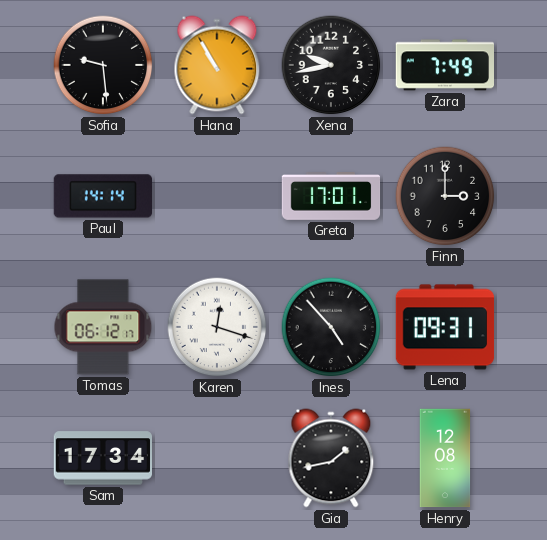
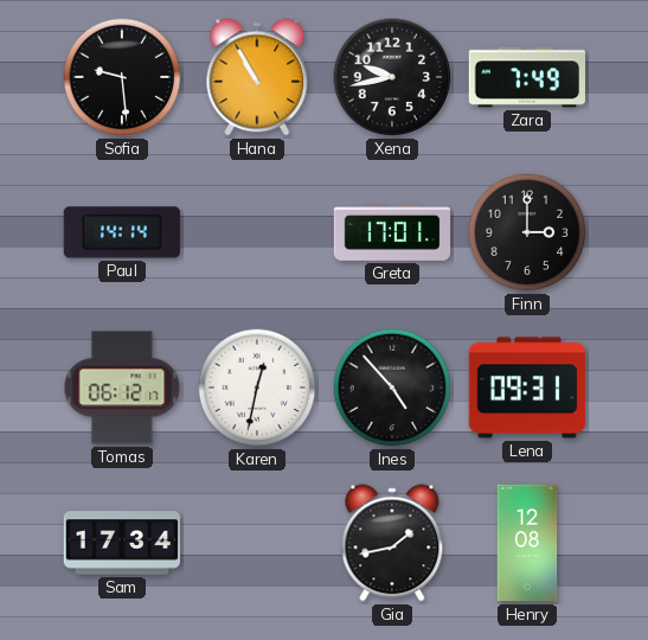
Karen: 12:18 -> 12:32 (257, 388)
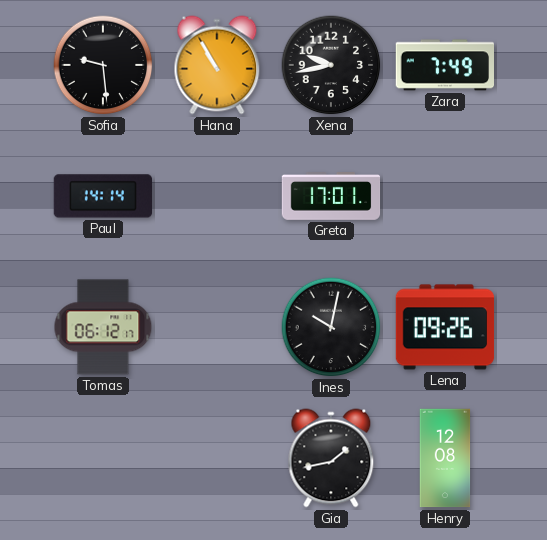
Finn: 3:00 -> none (527, 232)
Karen: 12:32 -> none (257, 388)
Ines: 4:53 -> 10:02 (331, 327)
Lena: 09:31 -> 09:26 (445, 327)
Sam: 17:34 -> none (122, 543)
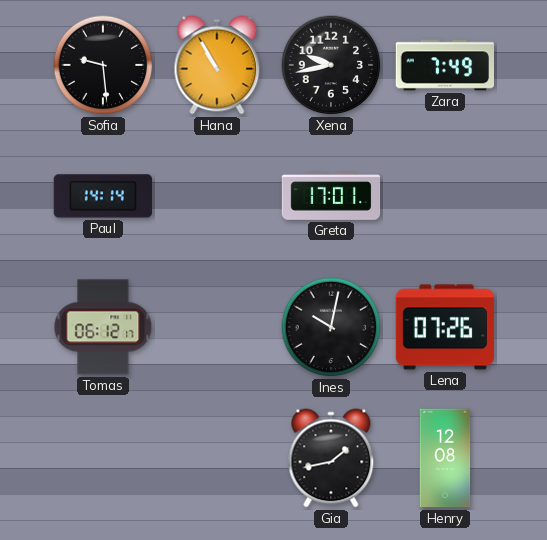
Lena: 09:26 -> 07:26 (445, 327)
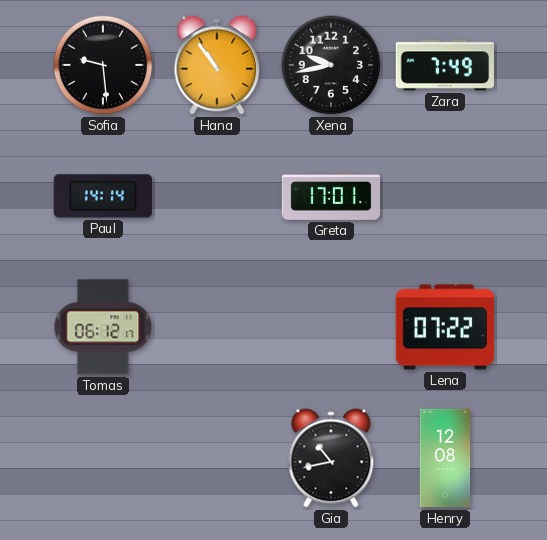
Hana: 10:55 -> 10:54 (217, 65)
Ines: 10:02 -> none (331, 327)
Lena: 07:26 -> 07:22 (445, 327)
Gia: 1:43 -> 10:43 (331, 458)
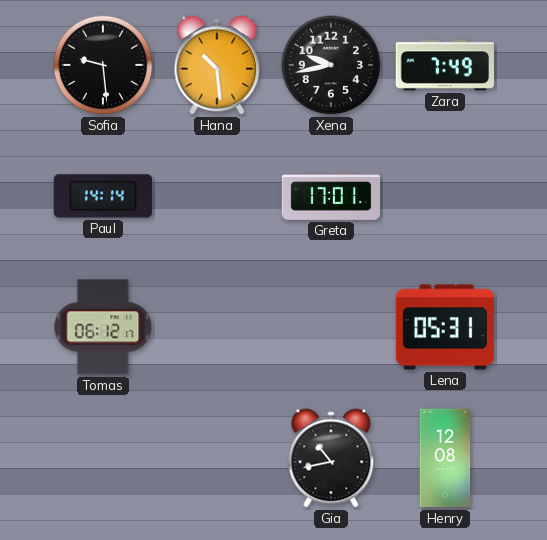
Hana: 10:54 -> 10:29 (217, 65)
Lena: 07:22 -> 05:31 (445, 327)
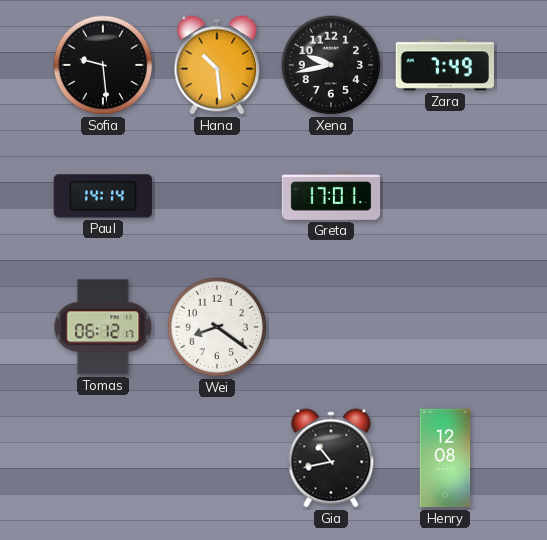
Wei: none -> 8:21 (217, 327)
Lena: 05:31 -> none (445, 327)
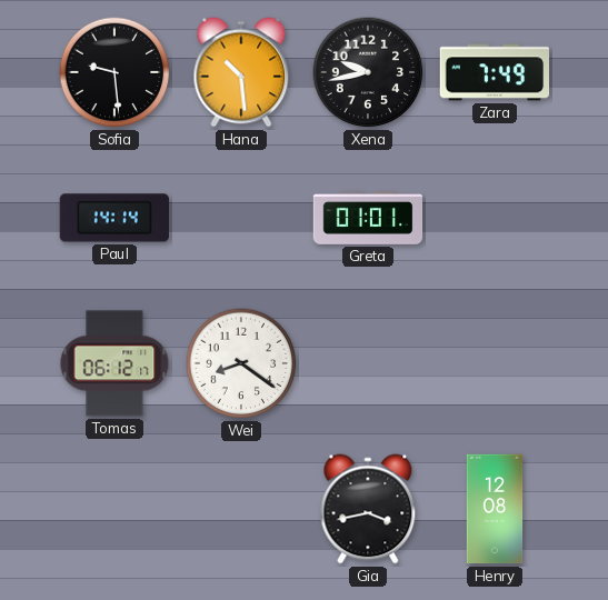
Greta: 17:01 -> 01:01 (368, 219)
Gia: 10:43 -> 3:43 (368, 509)
